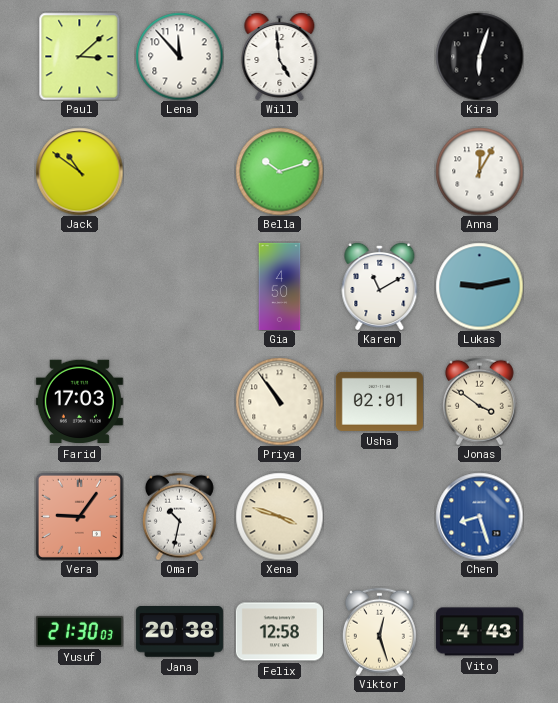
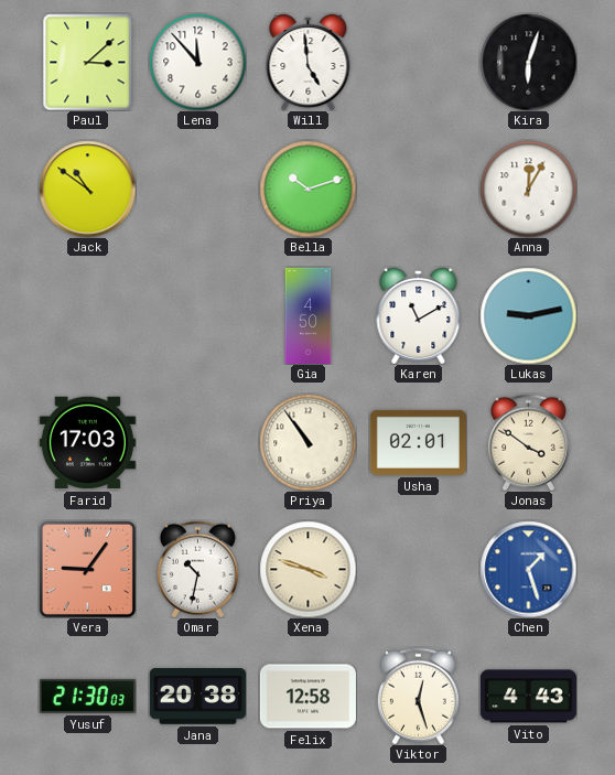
Chen: 8:27 -> 1:27 (528, 569)
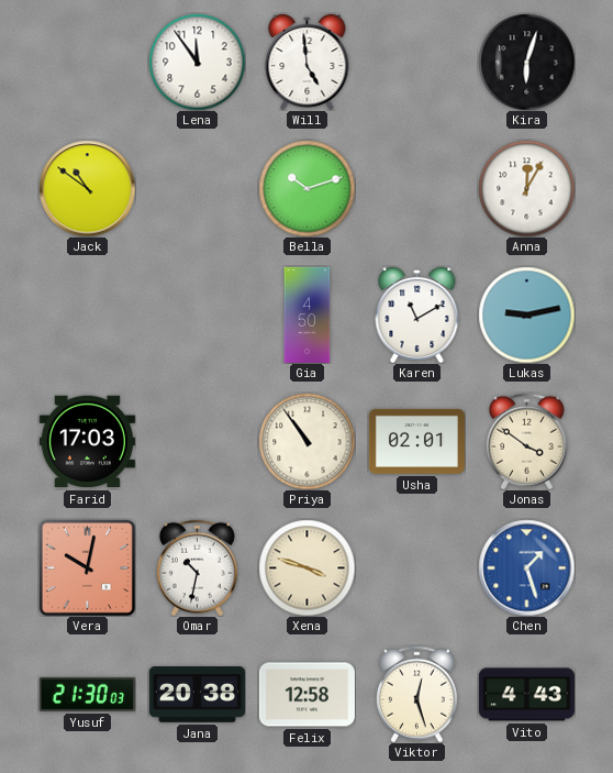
Paul: 3:08 -> none (88, 62)
Lena: 11:53 -> 11:54 (197, 62)
Vera: 9:06 -> 10:02 (87, 567)
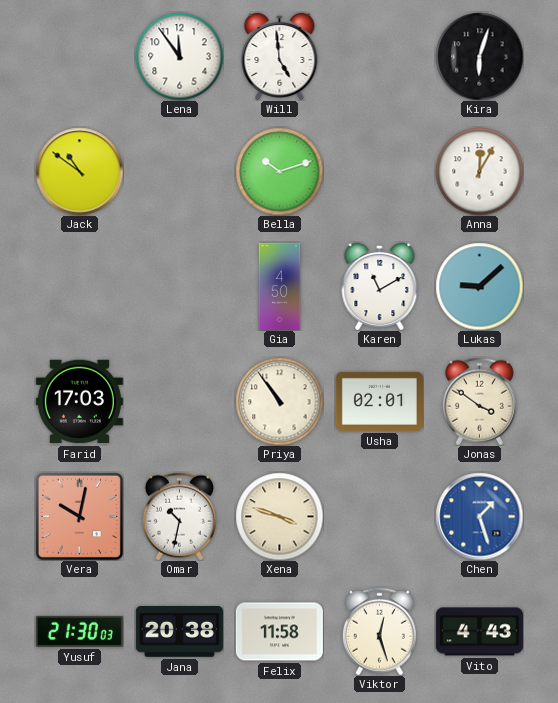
Lukas: 9:13 -> 9:08 (479, 286)
Felix: 12:58 -> 11:58 (279, 632)
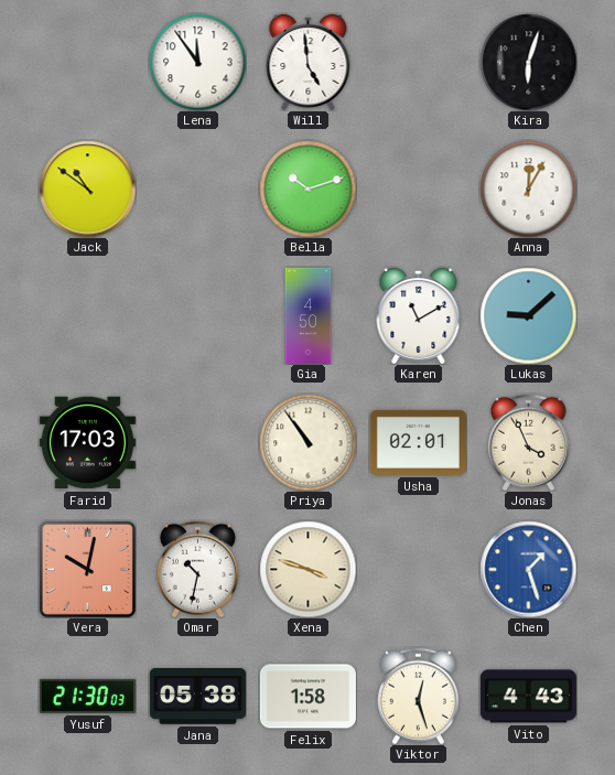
Jonas: 3:51 -> 3:56 (528, 442)
Jana: 20:38 -> 05:38 (197, 697)
Felix: 11:58 -> 1:58 (307, 697)
